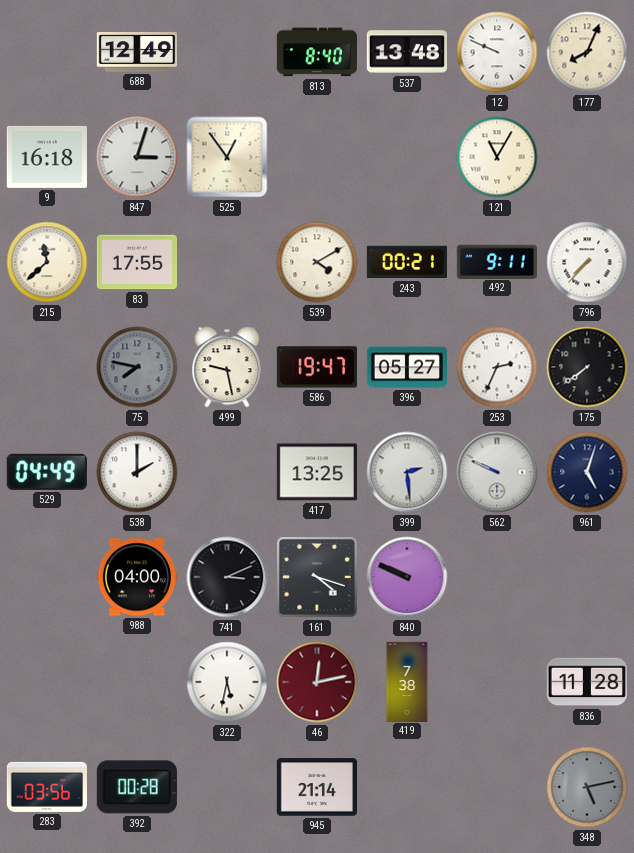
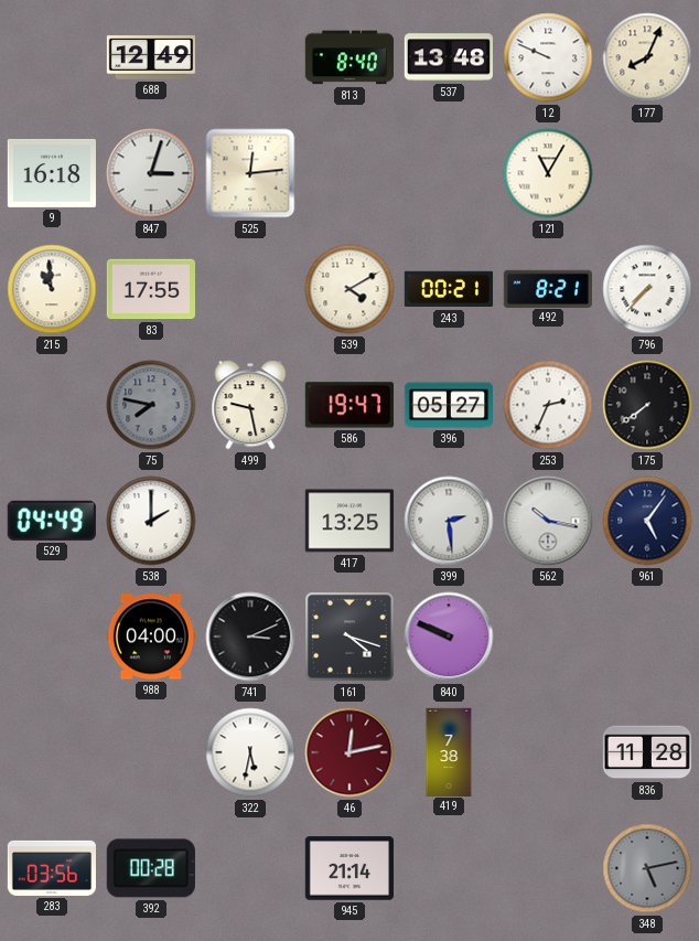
525: 12:54 -> 12:14 (250, 173)
215: 11:38 -> 10:59 (52, 289)
492: 9:11 -> 8:21 (548, 288)
562: 9:49 -> 10:17 (548, 521)
961: 5:03 -> 5:06 (647, 521)
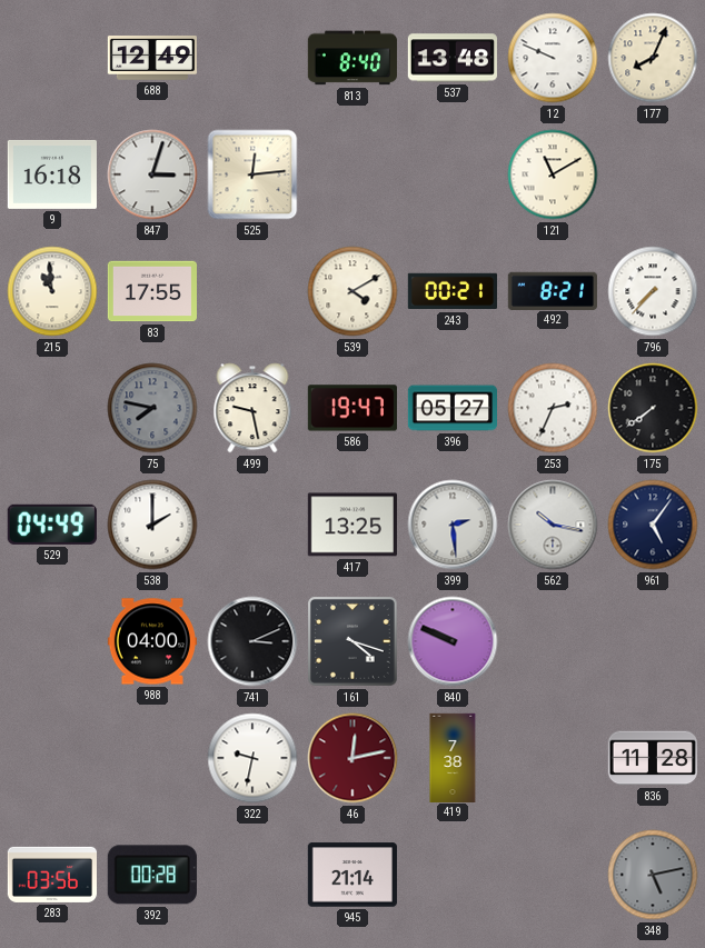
121: 11:05 -> 11:10 (553, 174)
322: 5:32 -> 9:32 (252, 758)
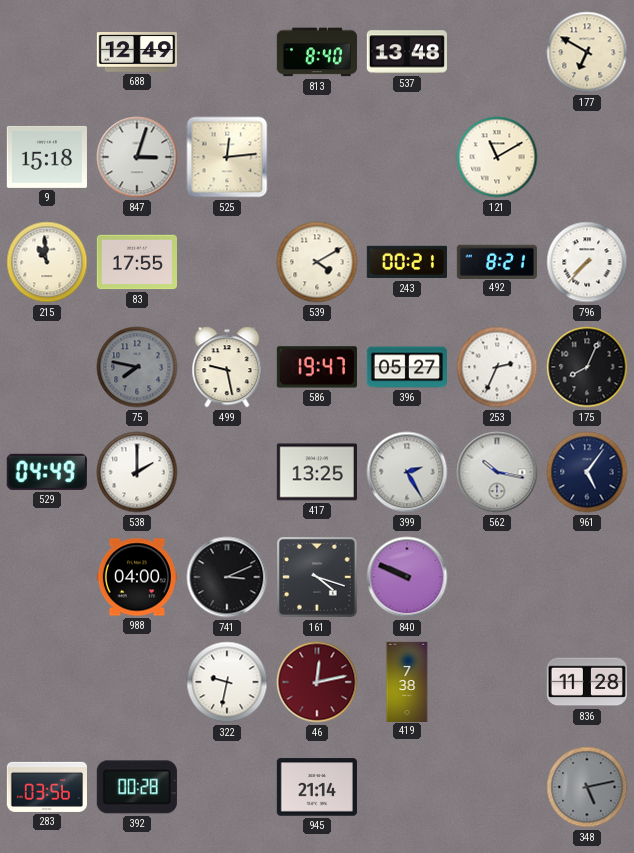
12: 9:49 -> none (553, 58)
177: 8:04 -> 6:50 (587, 52)
9: 16:18 -> 15:18 (47, 157)
175: 7:39 -> 8:04 (587, 367)
399: 2:29 -> 2:25 (407, 472)
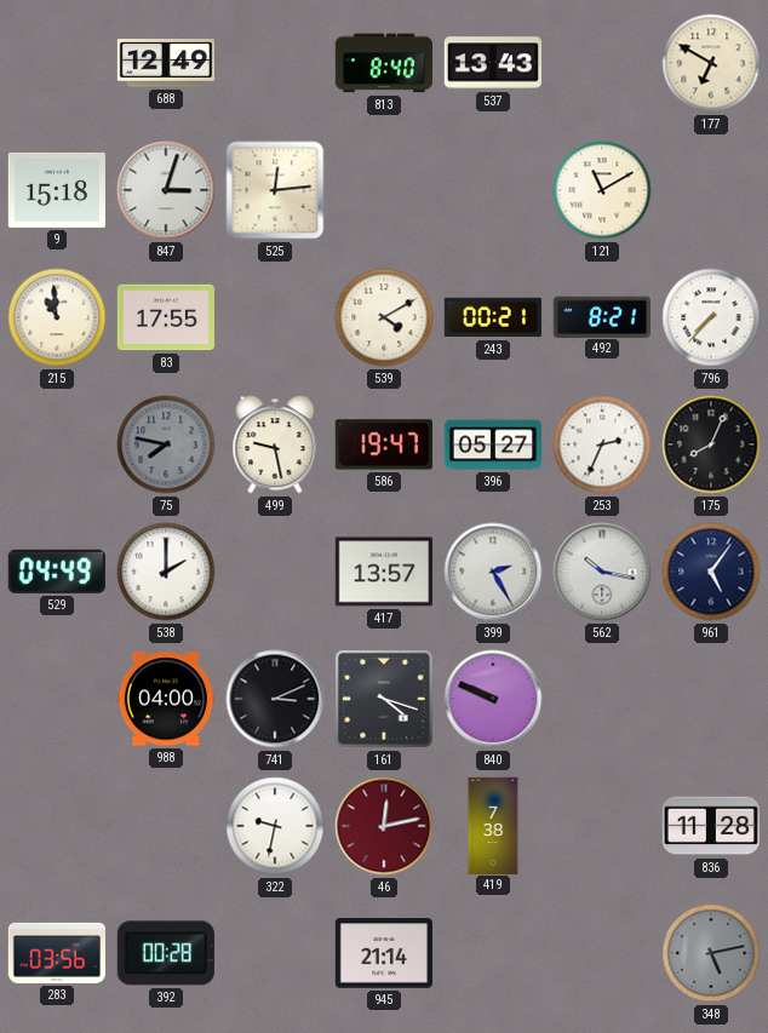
537: 13:48 -> 13:43 (493, 63)
417: 13:25 -> 13:57 (384, 572)
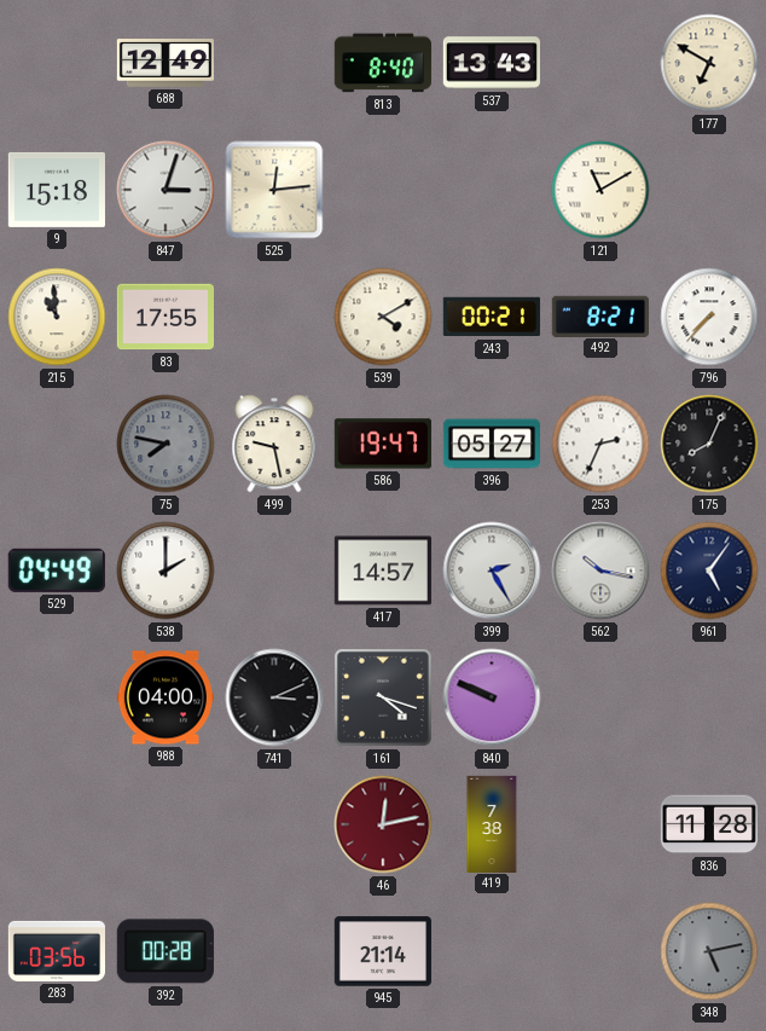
417: 13:57 -> 14:57 (383, 570)
322: 9:32 -> none (275, 826)
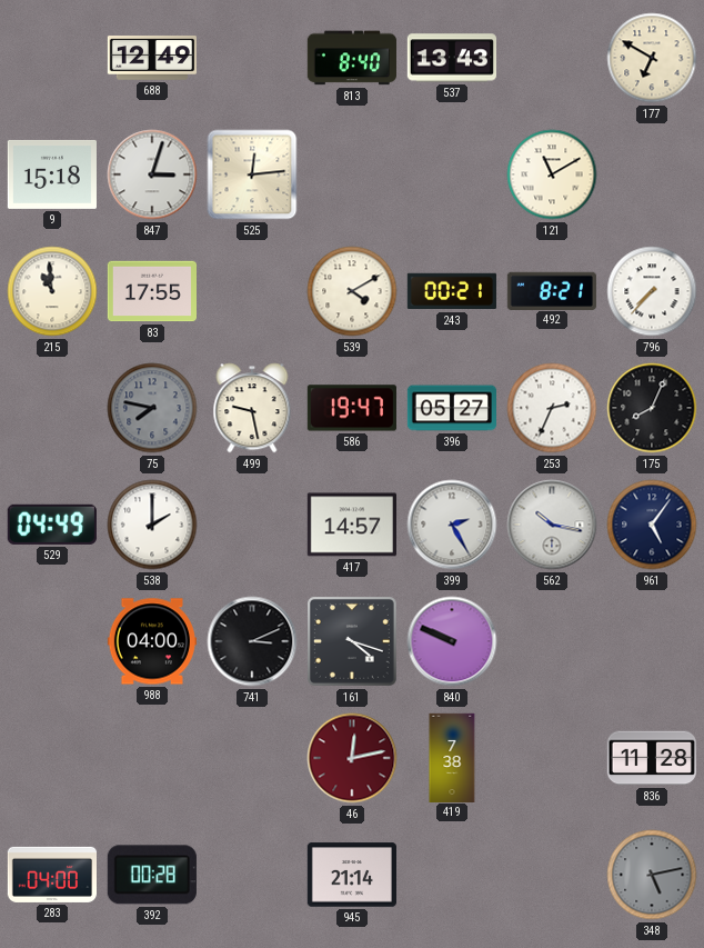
283: 03:56 -> 04:00 (51, 875)
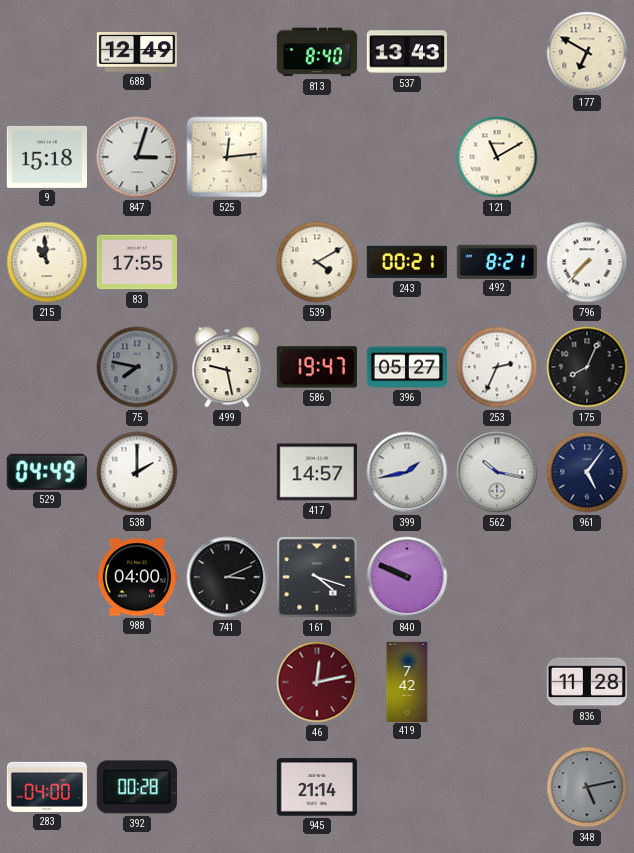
399: 2:25 -> 1:43 (407, 472)
419: 7:38 -> 7:42 (407, 681)
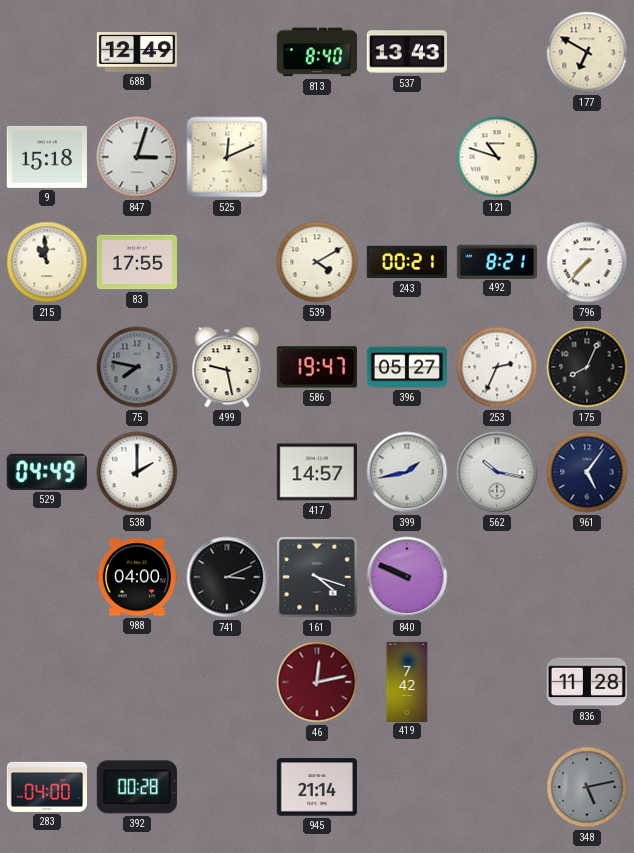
525: 12:14 -> 12:11 (227, 157)
121: 11:10 -> 10:48 (497, 157)
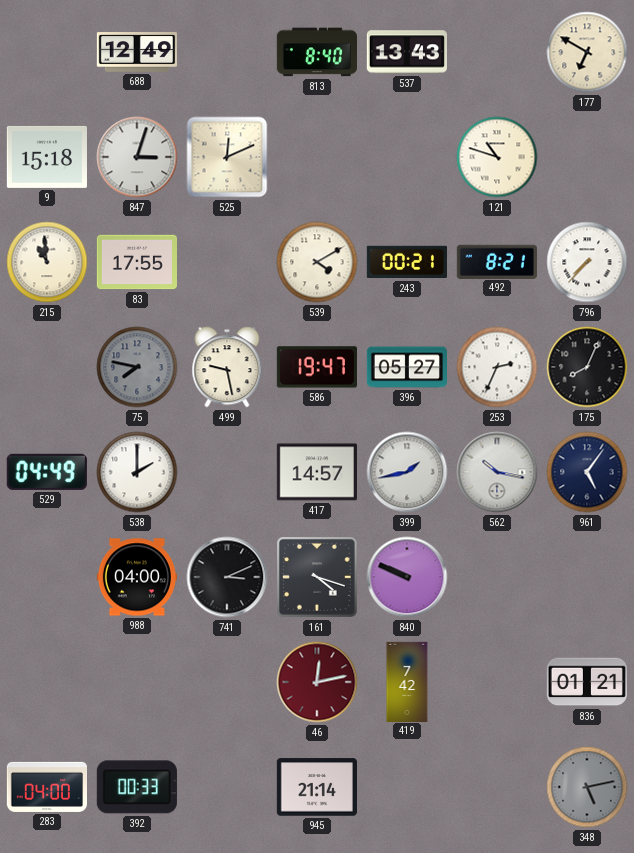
836: 11:28 -> 01:21 (587, 682)
392: 00:28 -> 00:33 (137, 787)
